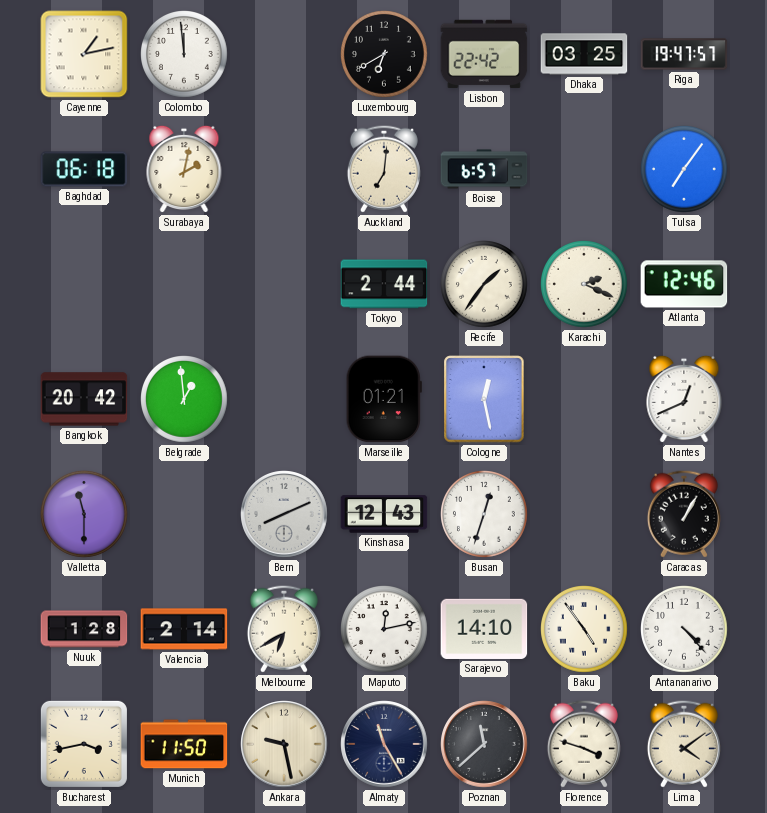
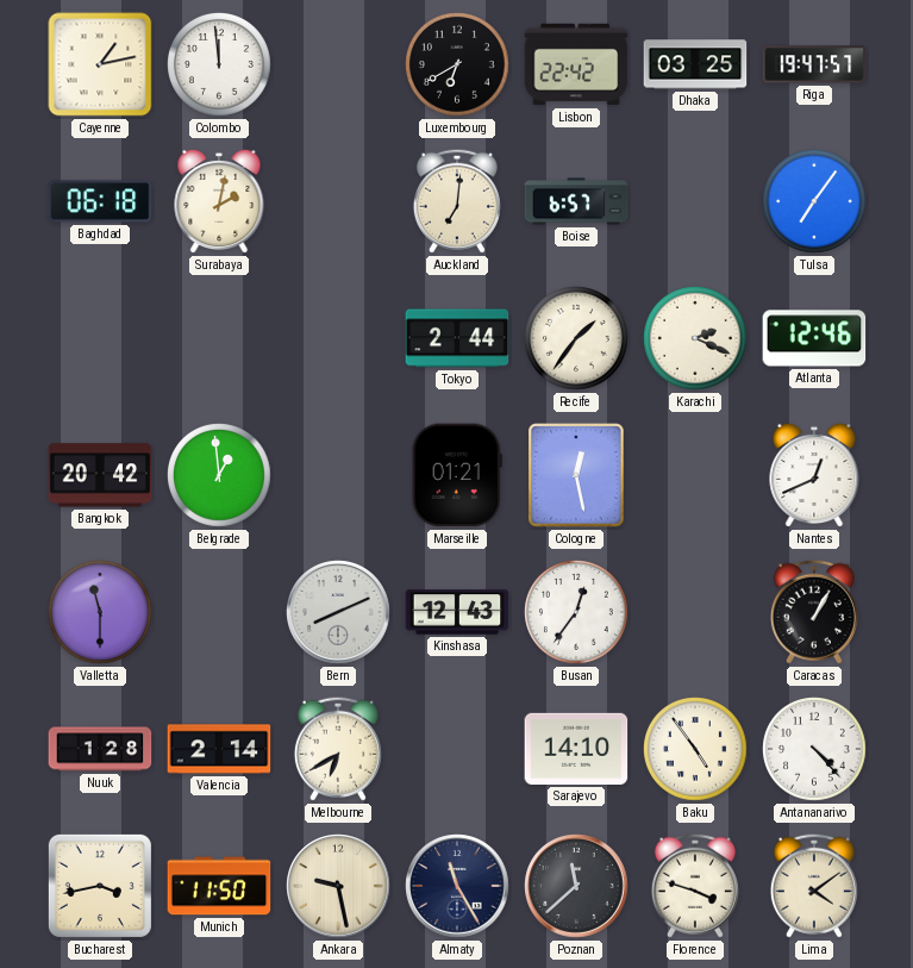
Busan: 12:33 -> 12:36 (577, 613)
Maputo: 12:13 -> none (385, 630)
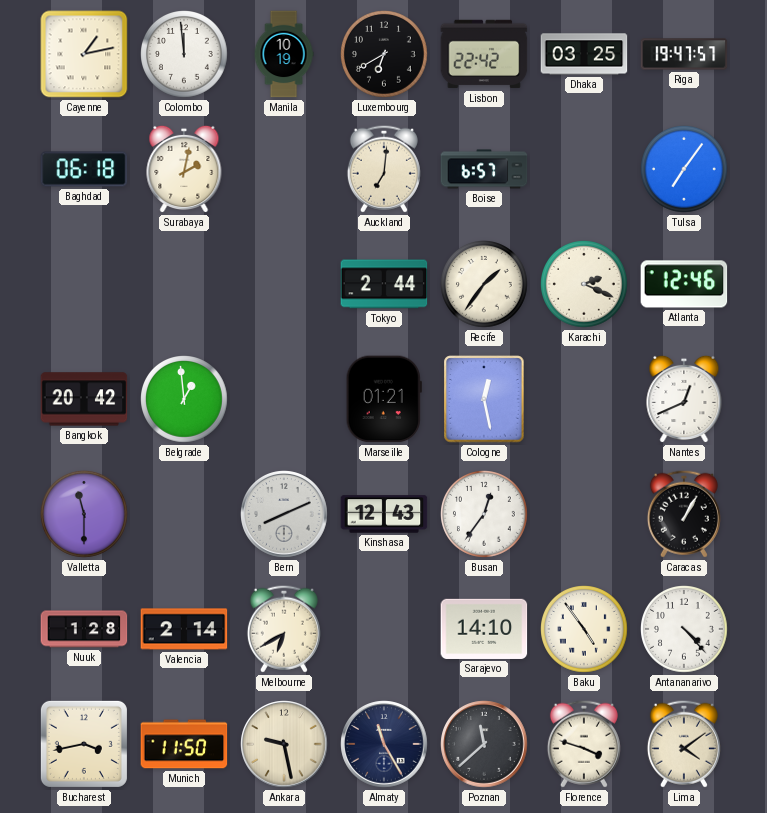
Manila: none -> 10:19 (284, 54)
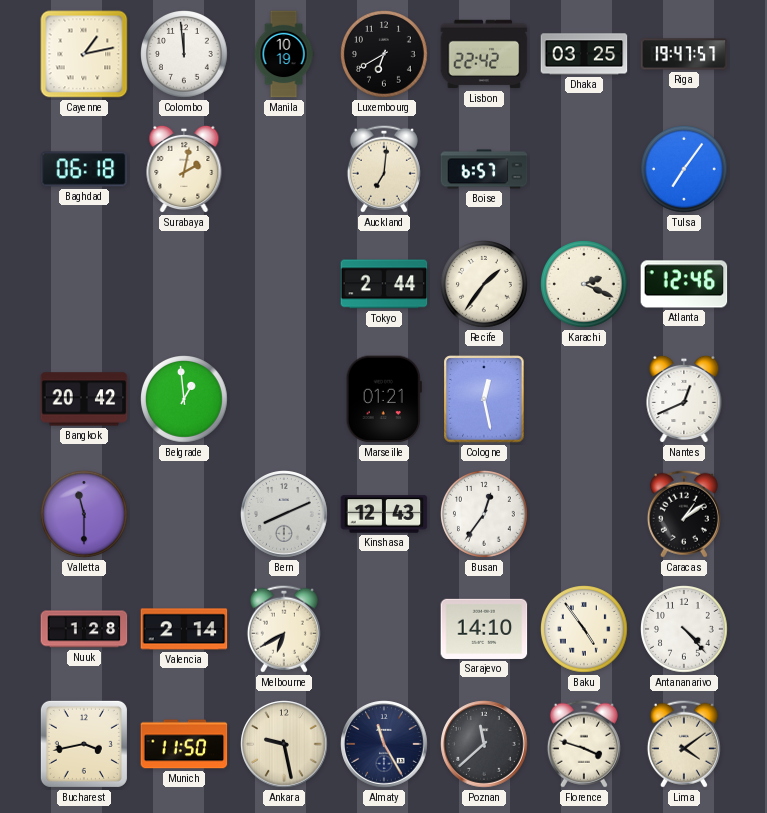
Caracas: 1:05 -> 1:09 (684, 514)
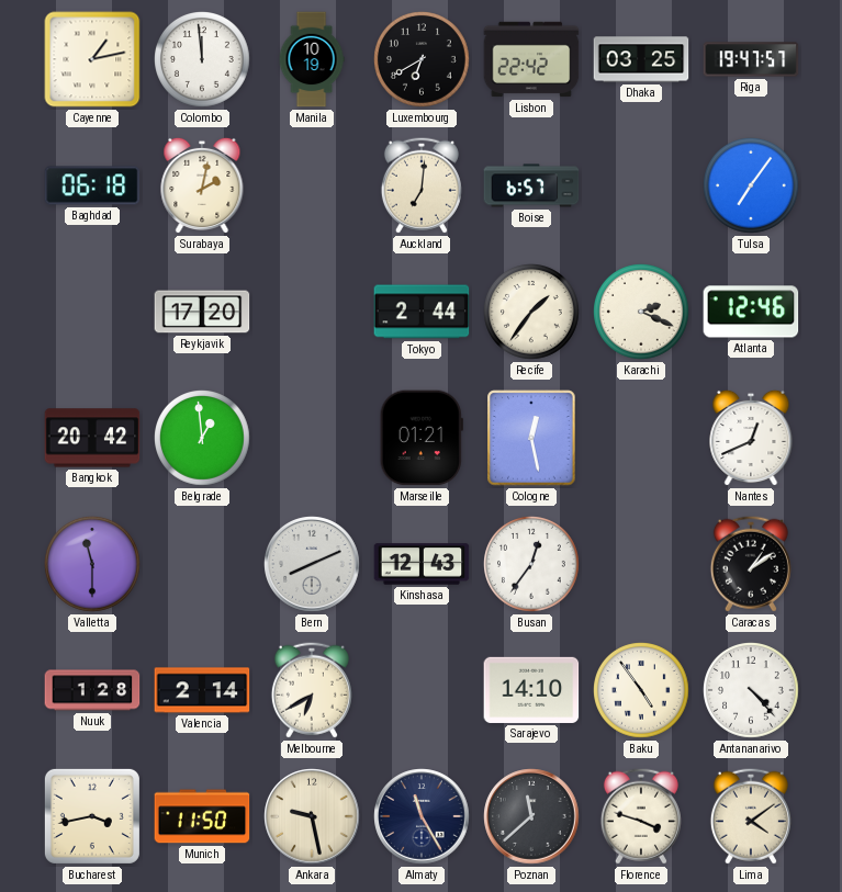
Reykjavik: none -> 17:20 (202, 312)
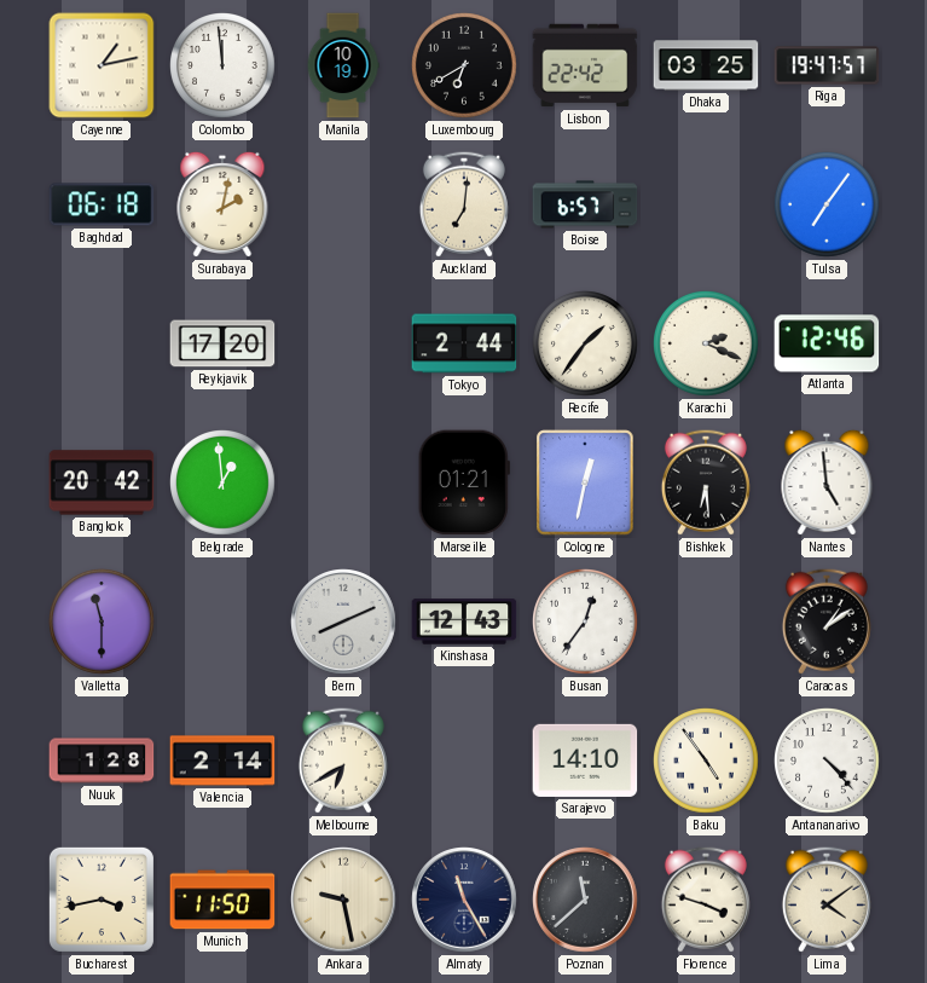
Cologne: 12:28 -> 12:32 (585, 482)
Bishkek: none -> 6:29 (706, 482)
Nantes: 12:41 -> 4:59 (827, 482)
